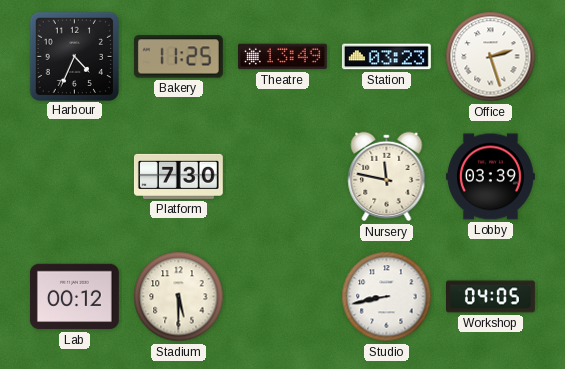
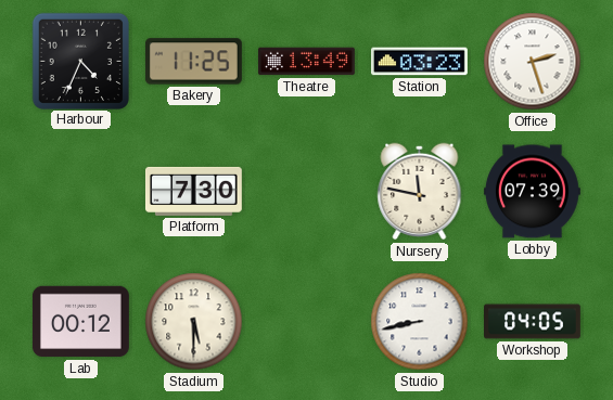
Lobby: 03:39 -> 07:39 (532, 192)
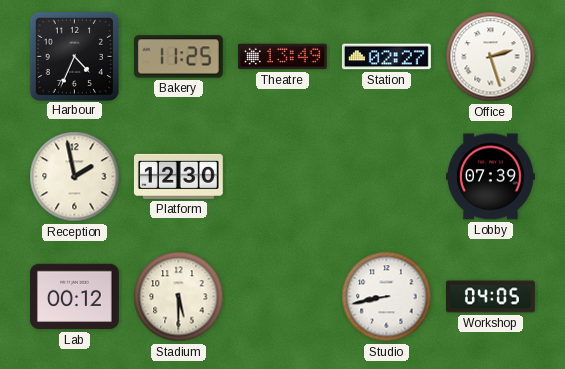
Station: 03:23 -> 02:27 (386, 57)
Reception: none -> 1:58 (75, 177)
Platform: 7:30 -> 12:30 (178, 176)
Nursery: 11:47 -> none (420, 192)
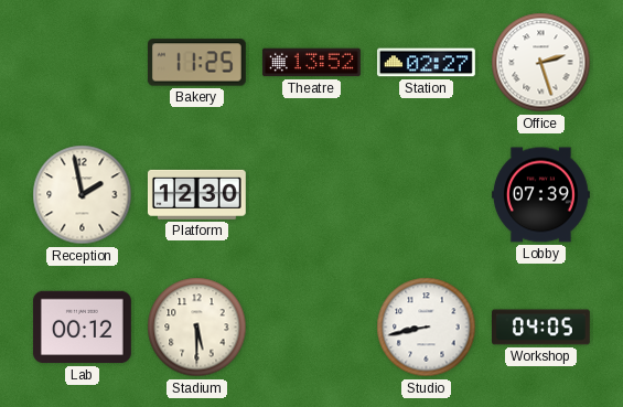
Harbour: 4:34 -> none (74, 56)
Theatre: 13:49 -> 13:52 (311, 63)
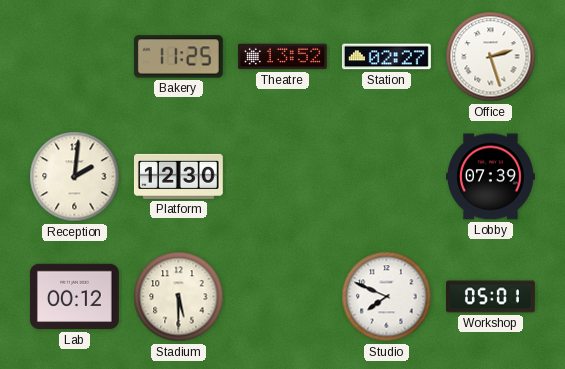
Reception: 1:58 -> 2:01 (75, 177)
Studio: 8:43 -> 7:49 (387, 297)
Workshop: 04:05 -> 05:01 (491, 297)
